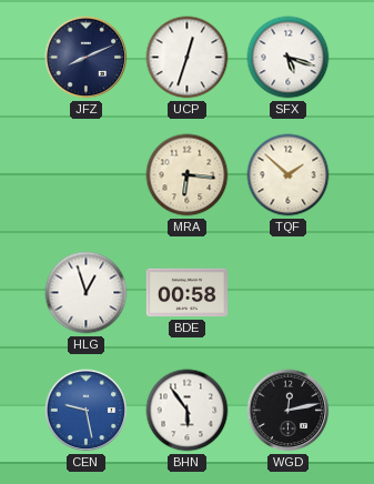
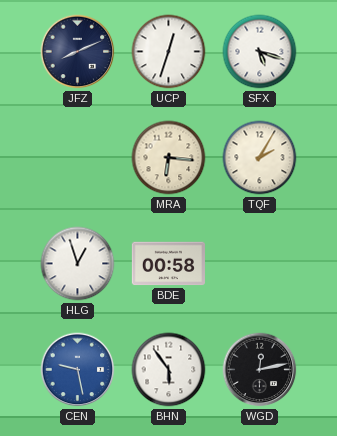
TQF: 1:52 -> 2:05 (260, 158)
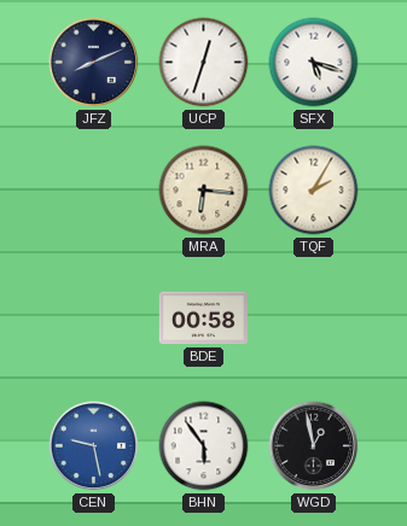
HLG: 12:57 -> none (78, 264)
WGD: 12:13 -> 12:58 (314, 446)
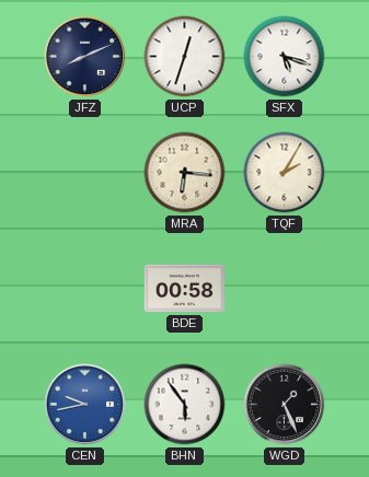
CEN: 9:28 -> 9:43 (85, 405)
WGD: 12:58 -> 1:26 (285, 405)
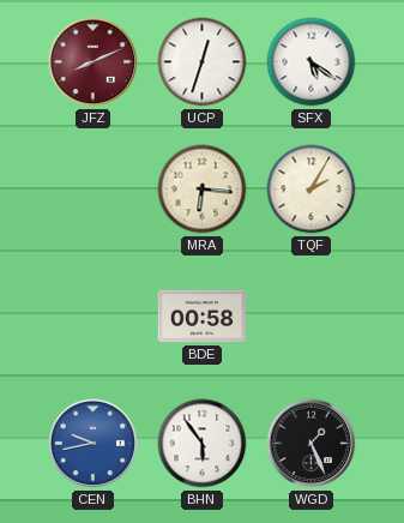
JFZ dial: navy -> burgundy (94, 62)
SFX: 5:18 -> 5:21 (312, 62)
